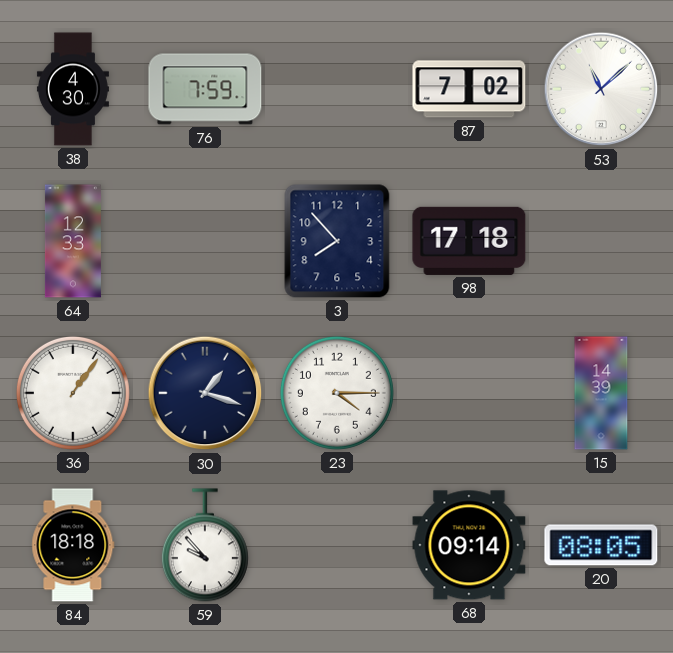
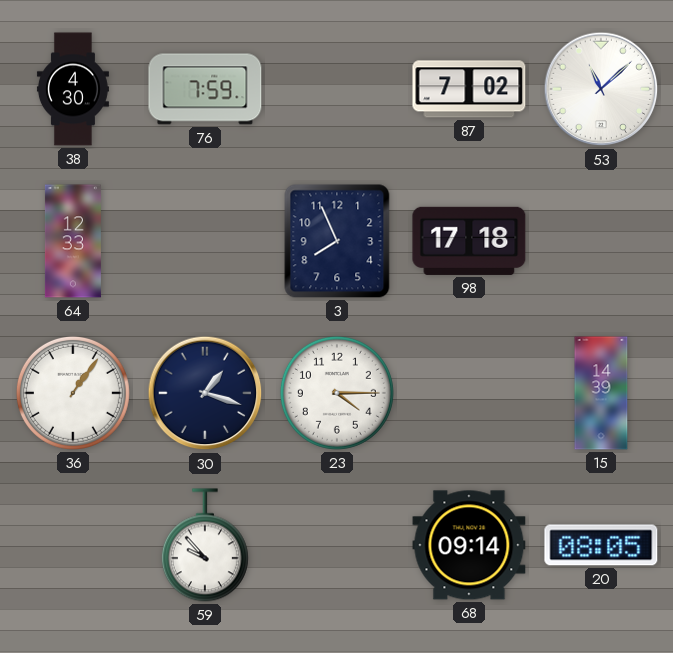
3: 7:53 -> 7:56 (337, 241)
84: 18:18 -> none (73, 545)
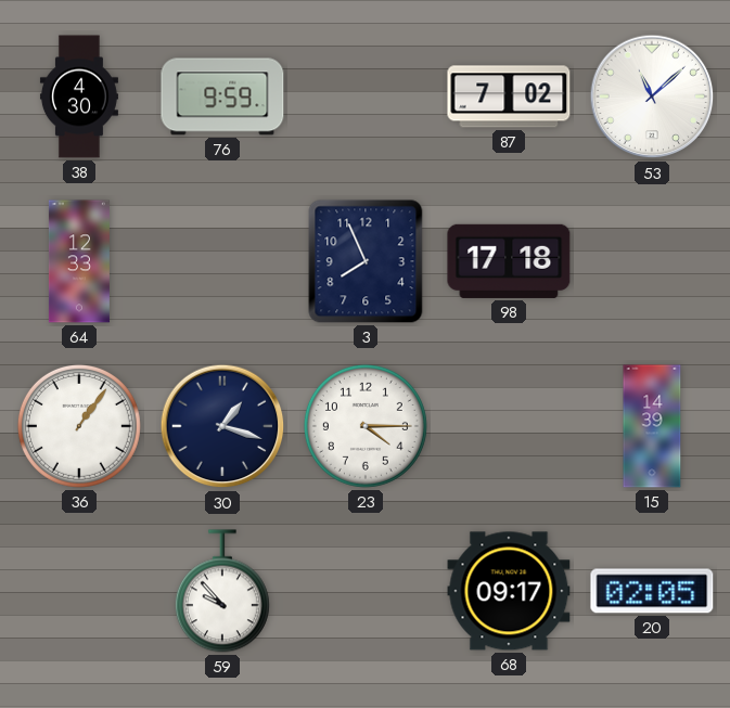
76: 7:59 -> 9:59 (222, 96)
68: 09:14 -> 09:17 (509, 591)
20: 08:05 -> 02:05 (652, 591)
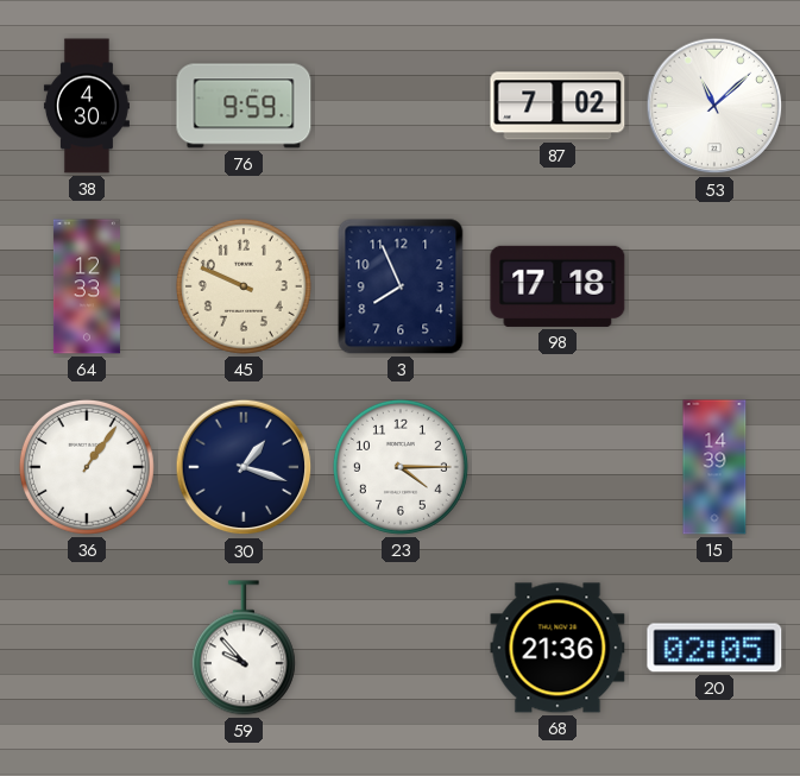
45: none -> 9:49 (244, 286)
68: 09:17 -> 21:36 (558, 648)
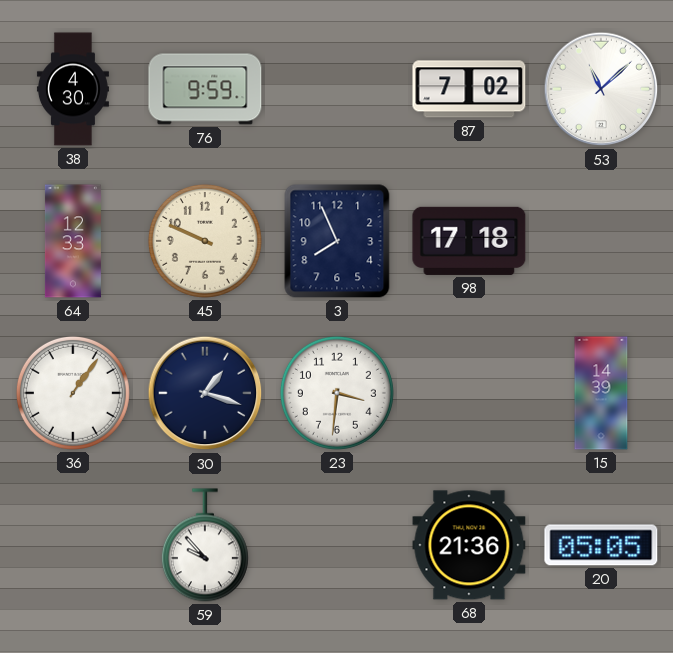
23: 4:15 -> 3:31 (337, 393)
20: 02:05 -> 05:05 (601, 545)
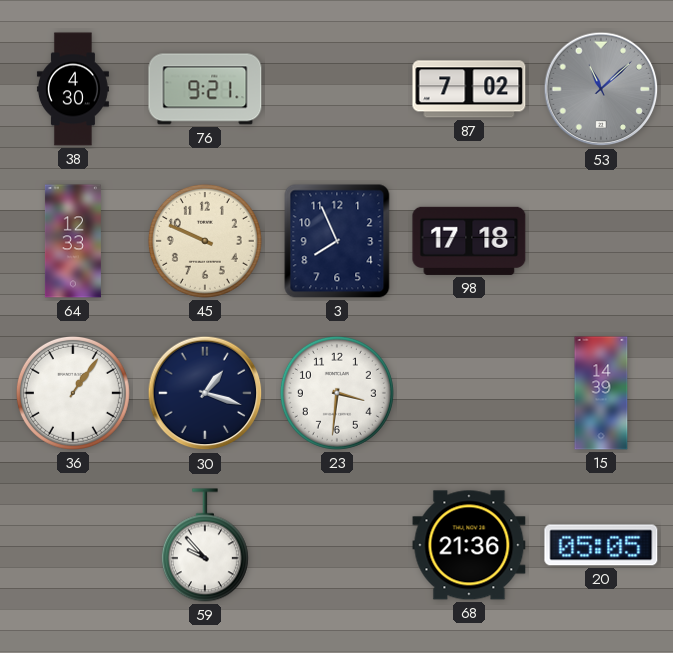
76: 9:59 -> 9:21 (205, 89)
53 dial: white -> grey (601, 89)
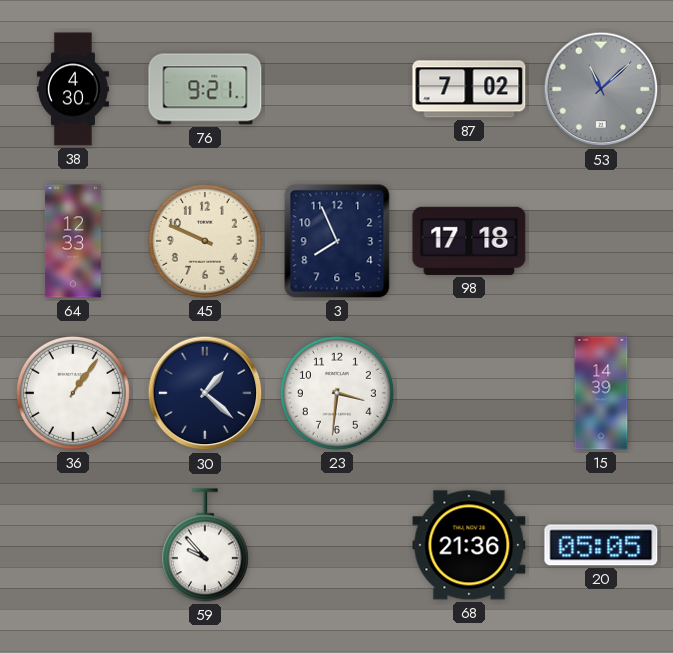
30: 1:18 -> 1:22 (205, 393)
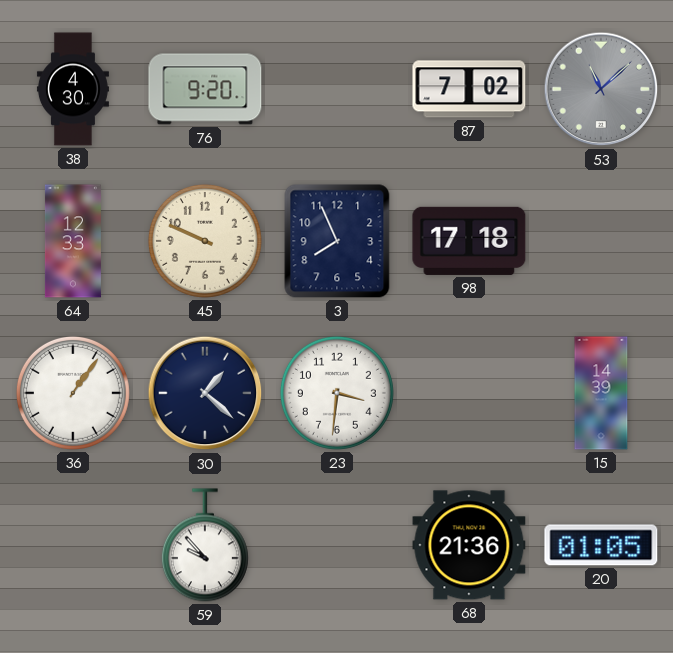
76: 9:21 -> 9:20 (205, 89)
20: 05:05 -> 01:05 (601, 545)
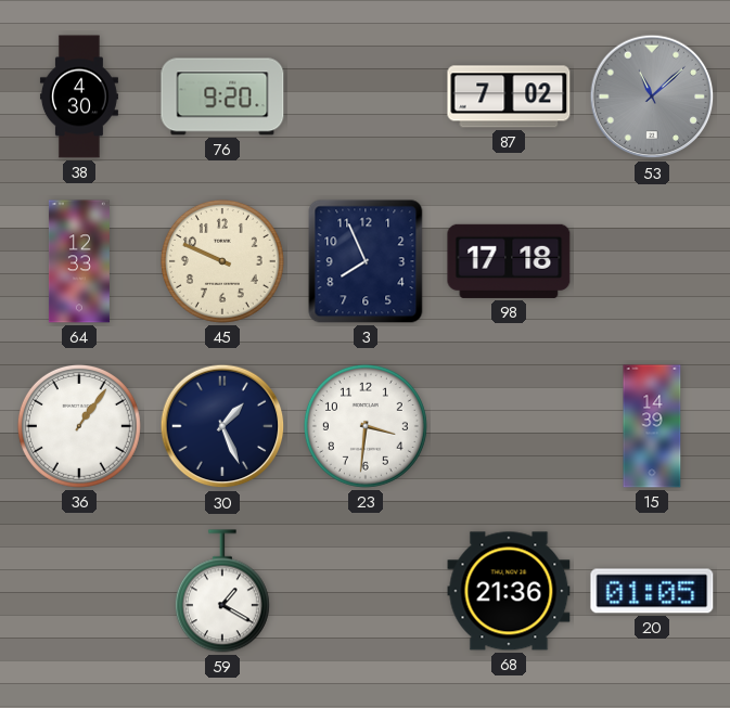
30: 1:22 -> 1:26 (222, 426)
59: 9:53 -> 1:20 (222, 591)
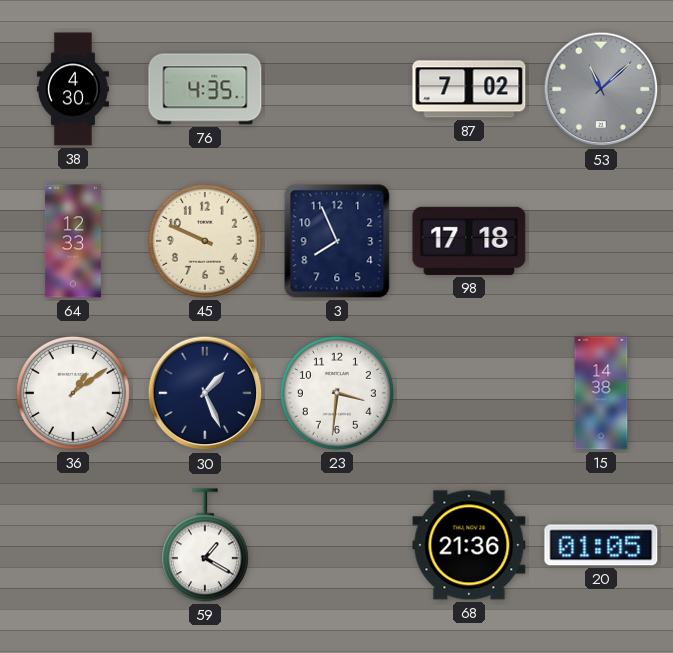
76: 9:20 -> 4:35 (205, 89)
36: 1:06 -> 1:09 (73, 393)
15: 14:39 -> 14:38 (601, 393)
